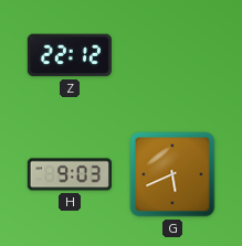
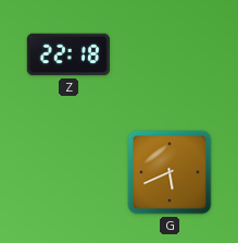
Z: 22:12 -> 22:18 (68, 54)
H: 9:03 -> none (69, 174)
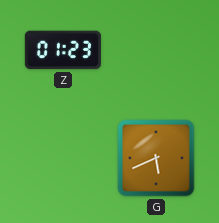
Z: 22:18 -> 01:23 (63, 50)
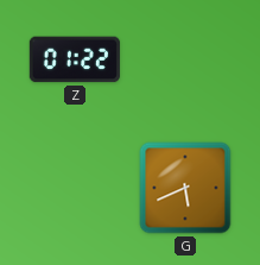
Z: 01:23 -> 01:22 (75, 59)
